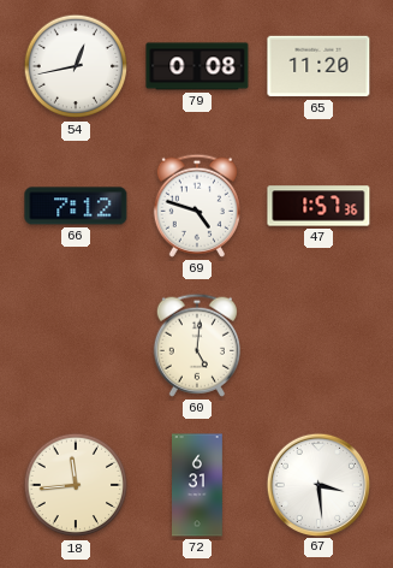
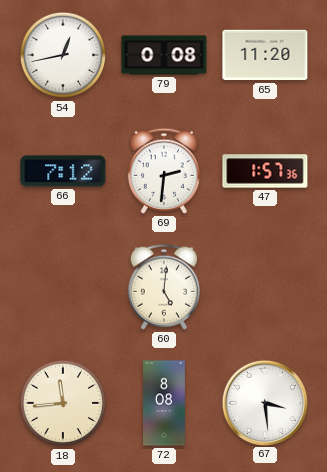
69: 4:48 -> 2:31 (164, 171)
72: 6:31 -> 8:08 (165, 403)
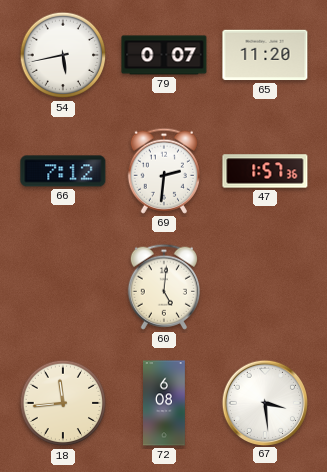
54: 12:43 -> 5:43 (63, 55)
79: 0:08 -> 0:07 (164, 55)
72: 8:08 -> 6:08 (165, 403)
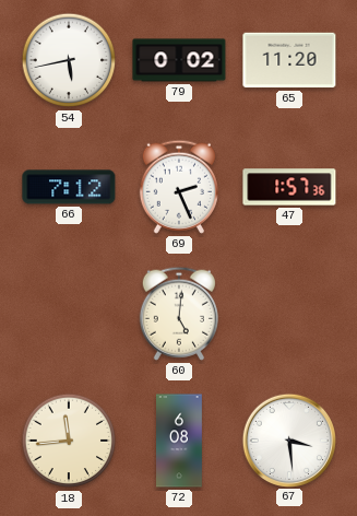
79: 0:07 -> 0:02 (179, 60)
69: 2:31 -> 2:26 (179, 187)
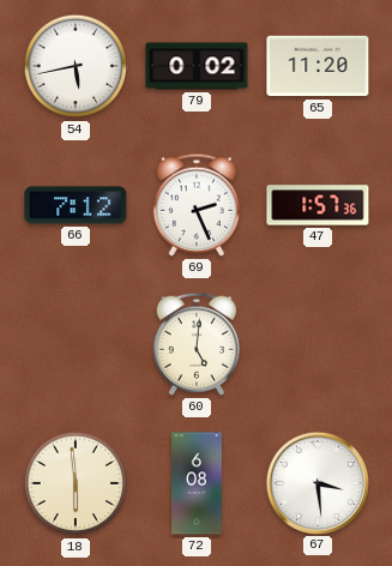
18: 11:44 -> 5:59 (76, 483)
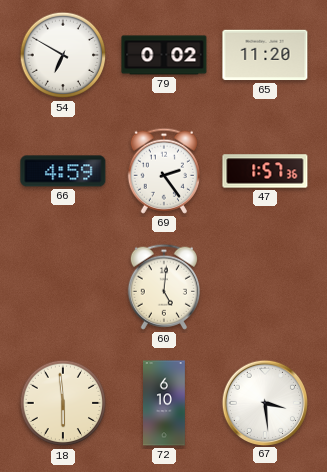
54: 5:43 -> 6:50 (63, 55)
66: 7:12 -> 4:59 (63, 171)
69: 2:26 -> 2:24 (164, 171)
72: 6:08 -> 6:10 (165, 403)
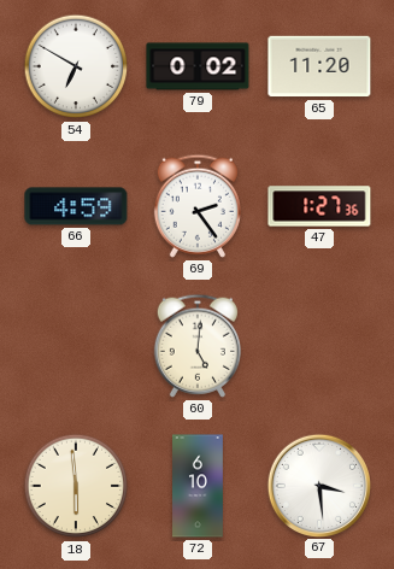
47: 1:57 -> 1:27 (319, 206)
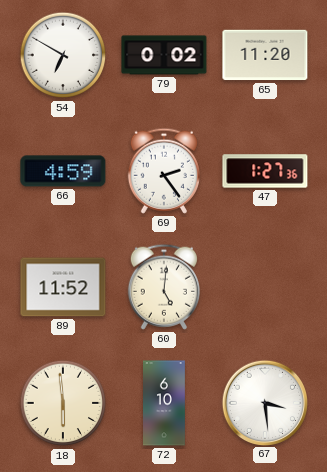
89: none -> 11:52 (63, 287)
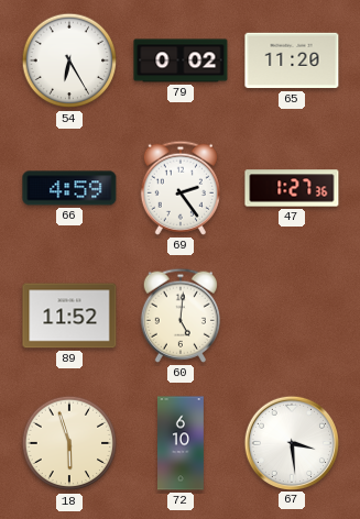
54: 6:50 -> 6:25 (69, 60)
18: 5:59 -> 5:57 (69, 443)
